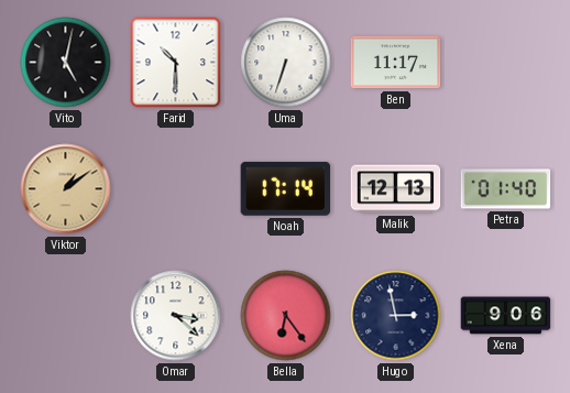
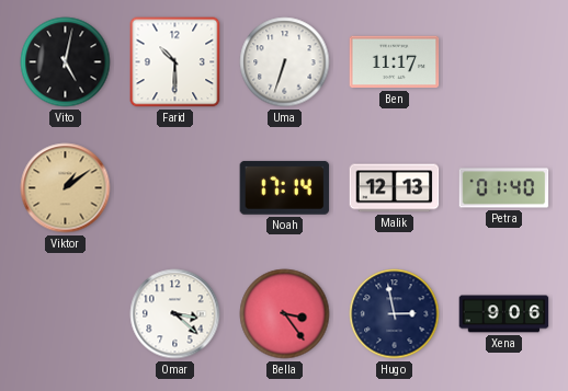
Bella: 6:24 -> 3:24 (285, 314)
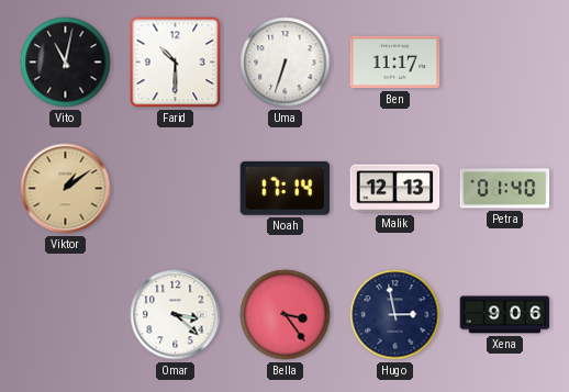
Vito: 5:02 -> 11:02 (66, 63)
